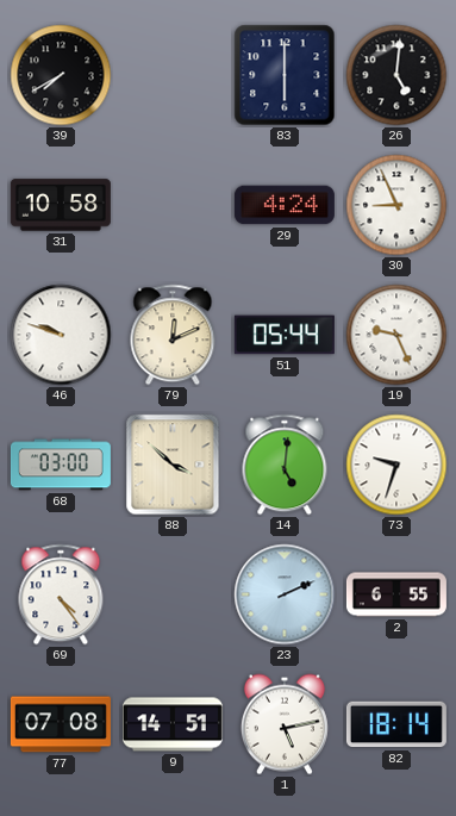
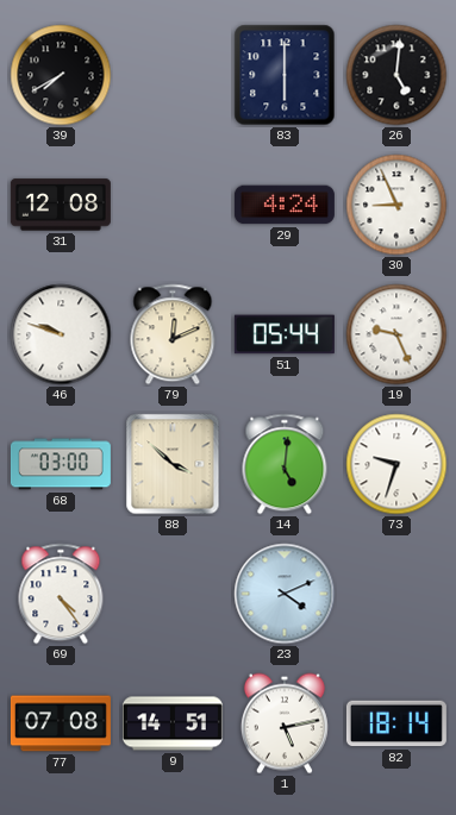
31: 10:58 -> 12:08 (61, 205)
23: 2:11 -> 4:11 (285, 594)
2: 6:55 -> none (396, 594)
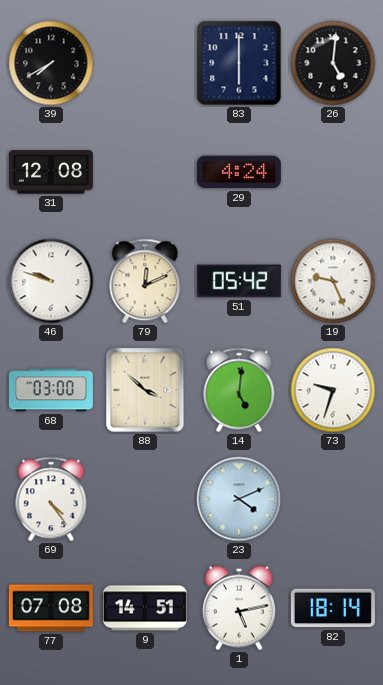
30: 8:56 -> none (396, 205)
51: 05:44 -> 05:42 (239, 281)
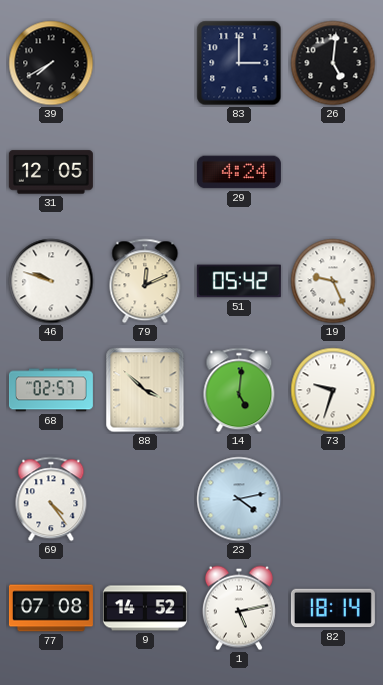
83: 6:00 -> 3:00 (239, 63)
31: 12:08 -> 12:05 (51, 172)
68: 03:00 -> 02:57 (51, 390)
23: 4:11 -> 4:13 (239, 499)
9: 14:51 -> 14:52 (145, 608)
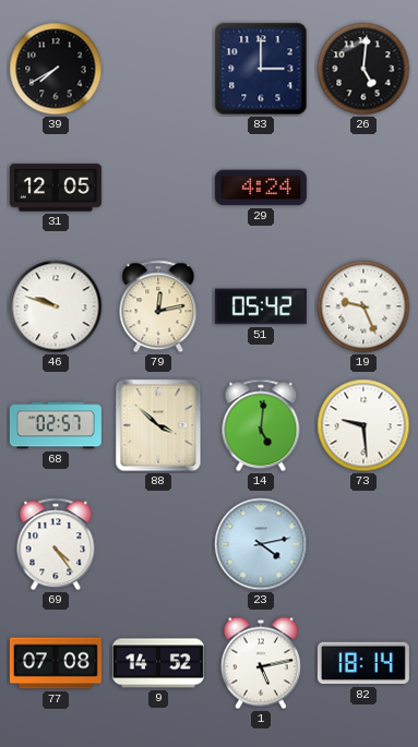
79: 12:11 -> 12:13 (158, 306)
73: 9:33 -> 9:29 (363, 425)
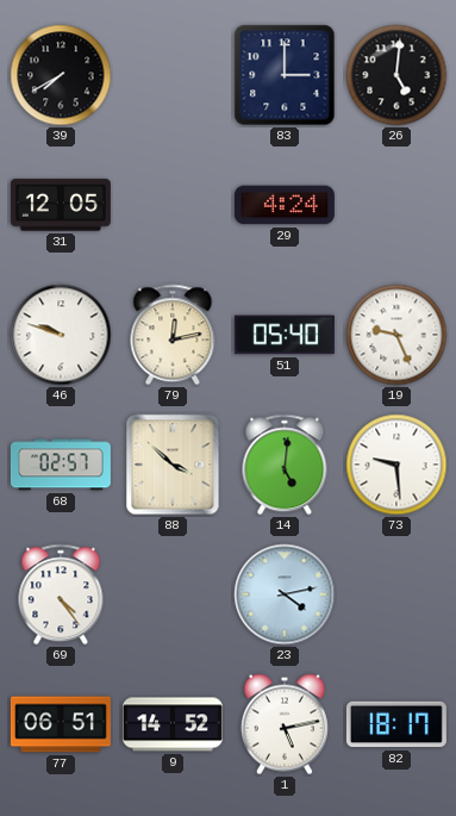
51: 05:42 -> 05:40 (285, 335)
77: 07:08 -> 06:51 (61, 724)
82: 18:14 -> 18:17 (396, 724)
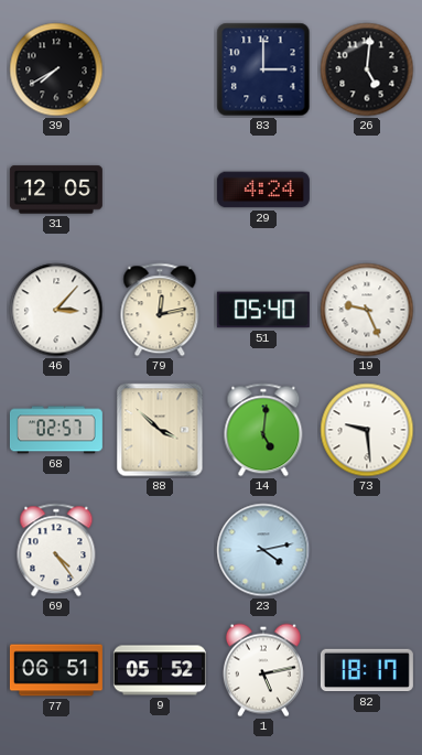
46: 9:48 -> 3:07 (56, 310)
9: 14:52 -> 05:52 (160, 670)
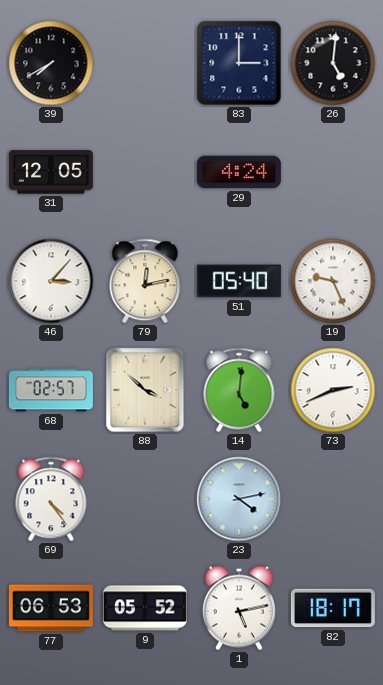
73: 9:29 -> 2:41 (333, 390)
77: 06:51 -> 06:53 (51, 608)
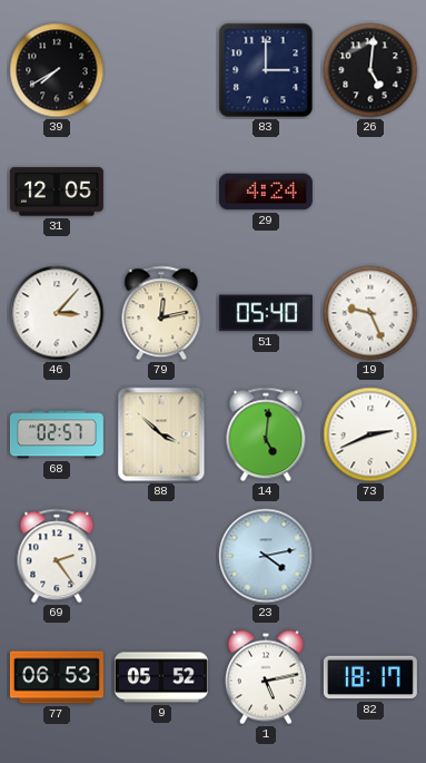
69: 4:24 -> 2:24 (57, 556)
